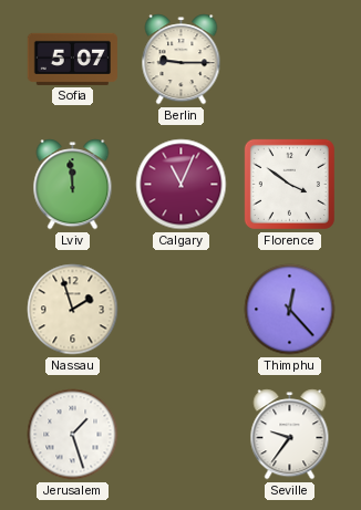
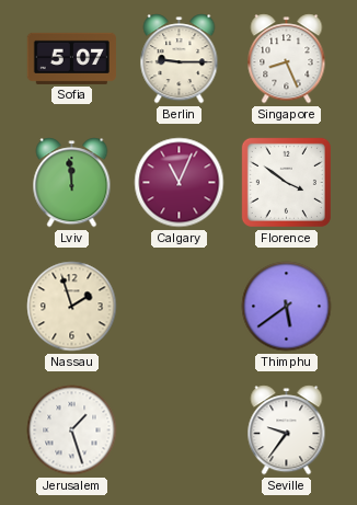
Singapore: none -> 8:26 (287, 59)
Thimphu: 12:23 -> 5:39 (287, 307)
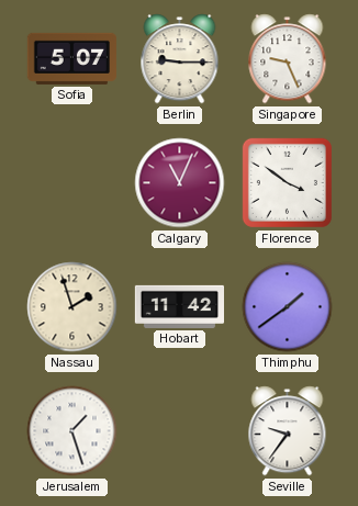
Singapore: 8:26 -> 9:26 (288, 59)
Lviv: 11:59 -> none (72, 183)
Hobart: none -> 11:42 (179, 306)
Thimphu: 5:39 -> 1:39 (288, 307)
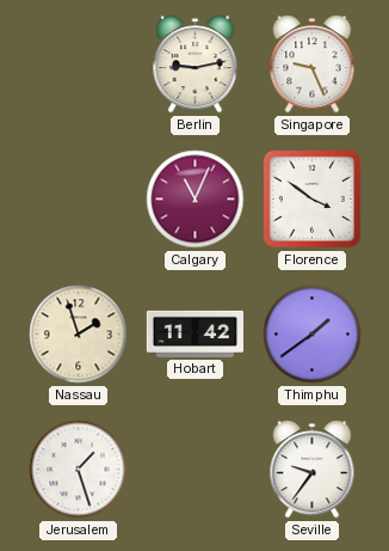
Sofia: 5:07 -> none (71, 58)
Berlin: 9:15 -> 9:13 (196, 65)
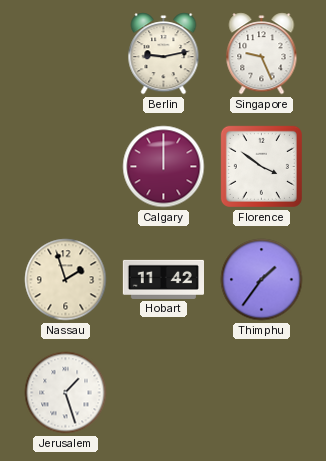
Calgary: 11:04 -> 12:00 (164, 167)
Thimphu: 1:39 -> 1:36 (262, 280)
Seville: 9:36 -> none (313, 470)
